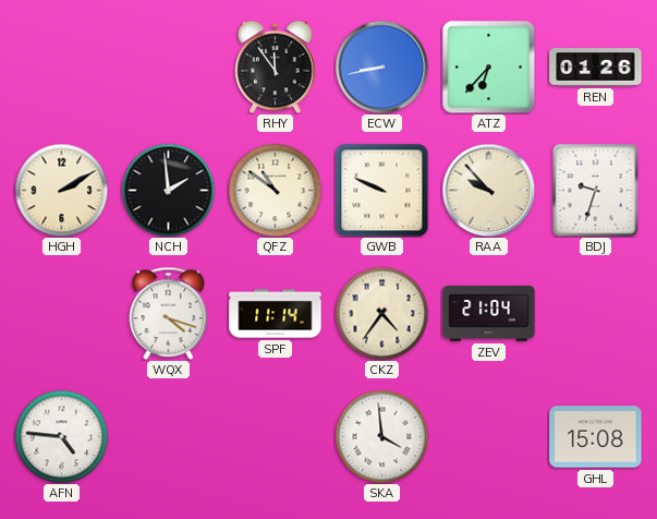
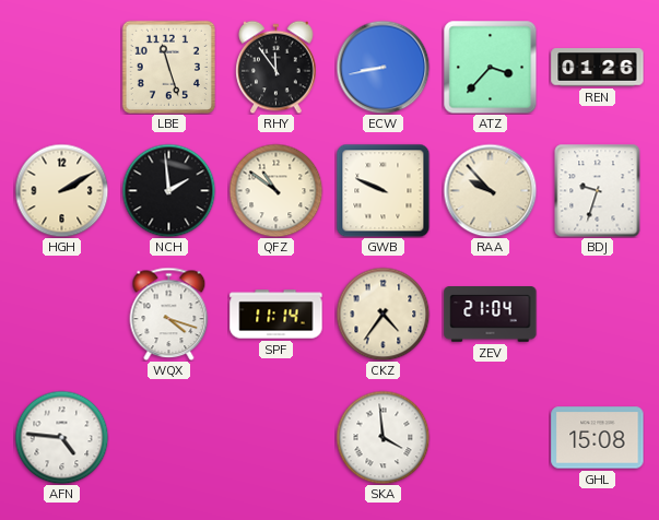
LBE: none -> 11:27 (168, 67)
ATZ: 6:37 -> 3:37 (490, 67)
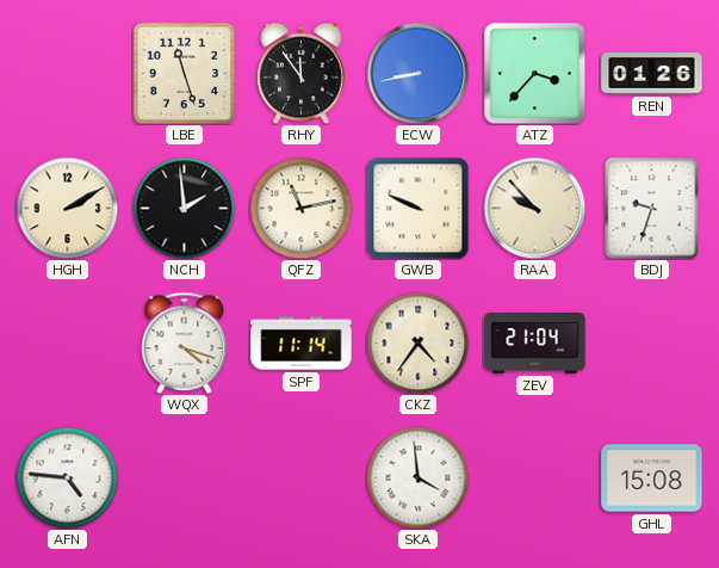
QFZ: 10:51 -> 11:13 (300, 208)
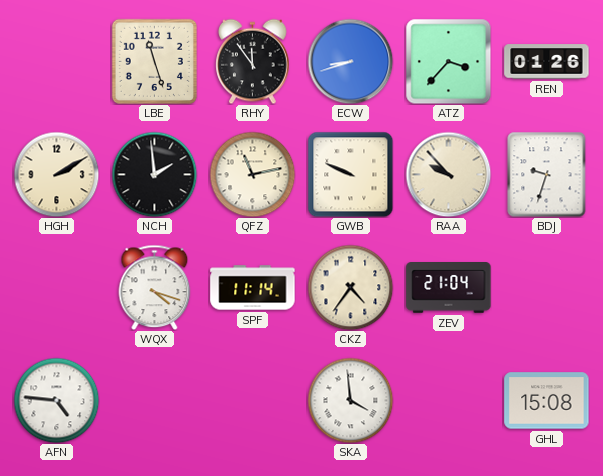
ECW: 8:43 -> 8:42 (350, 61)
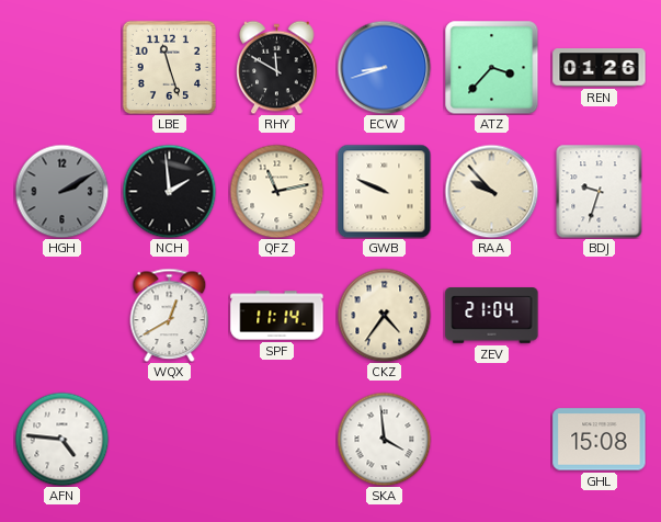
RHY: 11:54 -> 11:50 (277, 67)
HGH dial: cream -> grey (61, 191)
WQX: 4:18 -> 12:40 (170, 315)
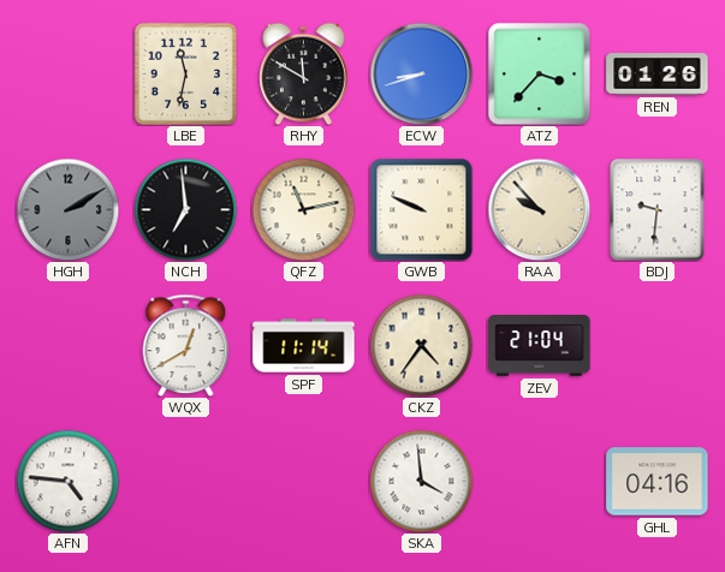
LBE: 11:27 -> 11:32 (185, 73)
NCH: 1:59 -> 6:59 (185, 209)
BDJ: 9:33 -> 9:31 (658, 209)
GHL: 15:08 -> 04:16 (658, 482)
